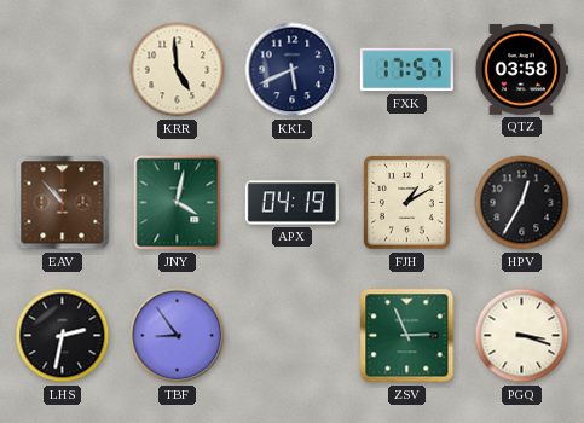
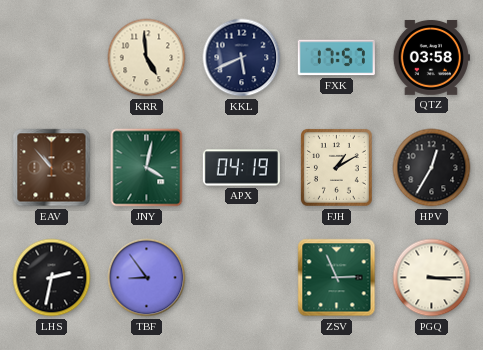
PGQ: 3:18 -> 3:15 (432, 278)
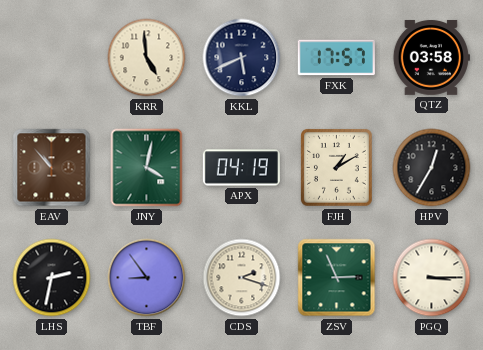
CDS: none -> 2:18 (242, 278)
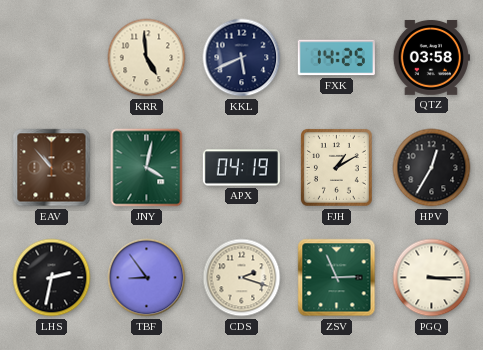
FXK: 17:57 -> 14:25 (336, 58)
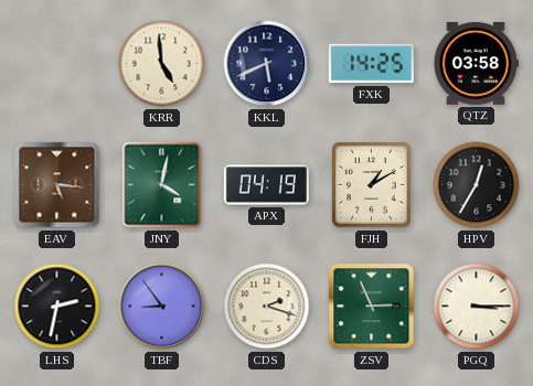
EAV: 10:53 -> 5:16 (57, 185)
